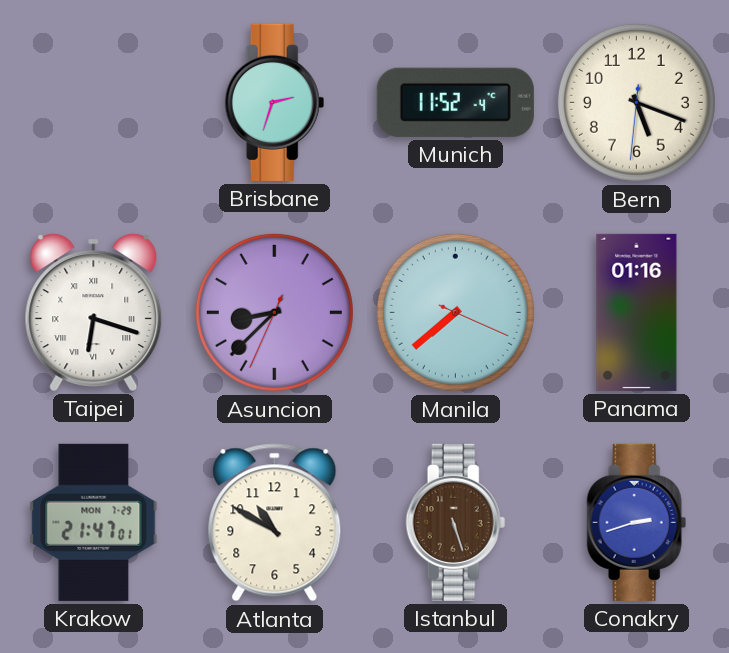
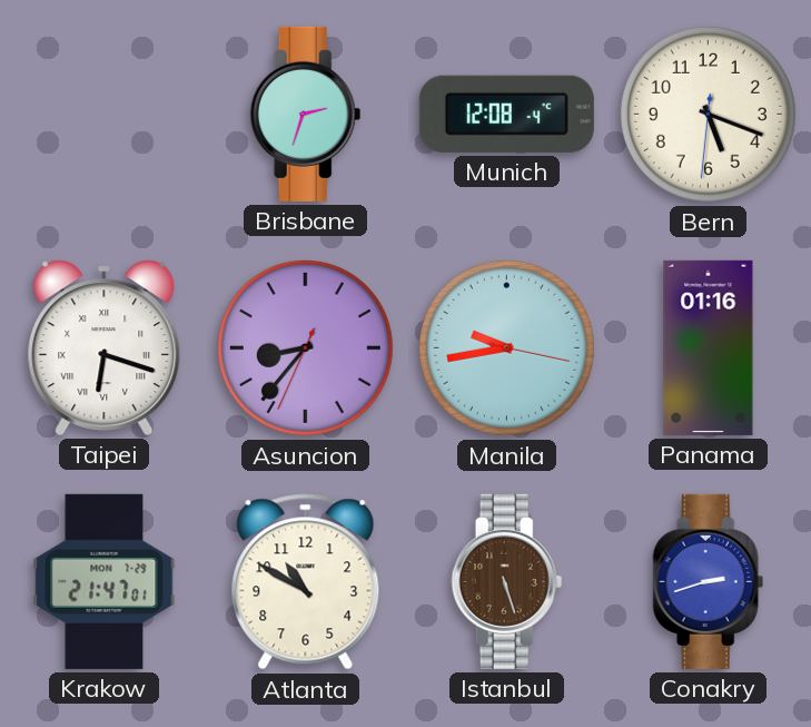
Munich: 11:52 -> 12:08 (506, 114)
Asuncion: 8:37 -> 8:36 (305, 347)
Manila: 7:38 -> 9:43 (506, 347)
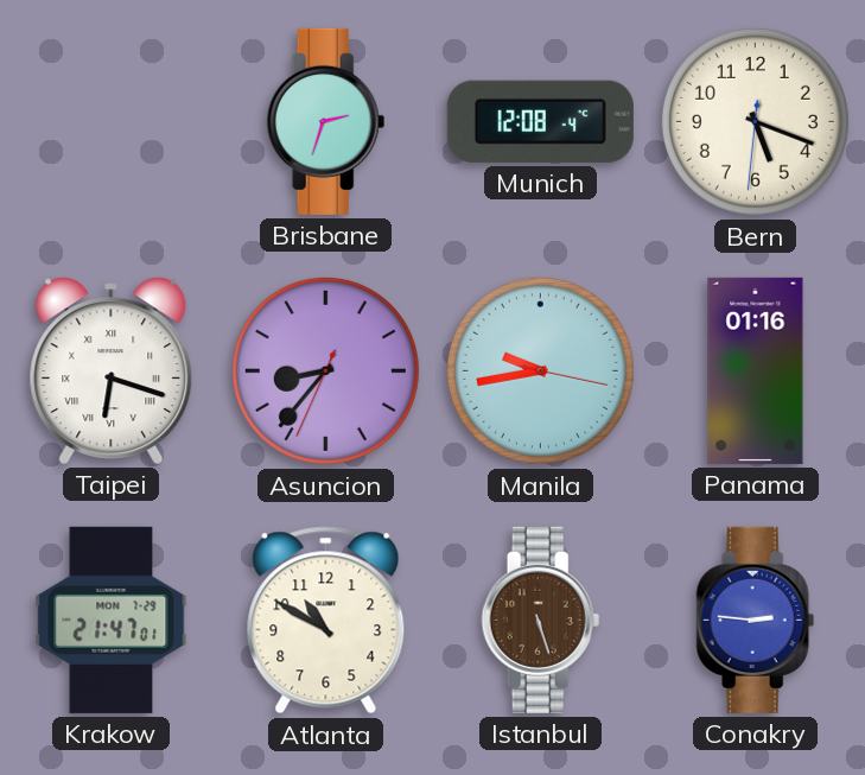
Conakry: 2:42 -> 2:46 (756, 620)
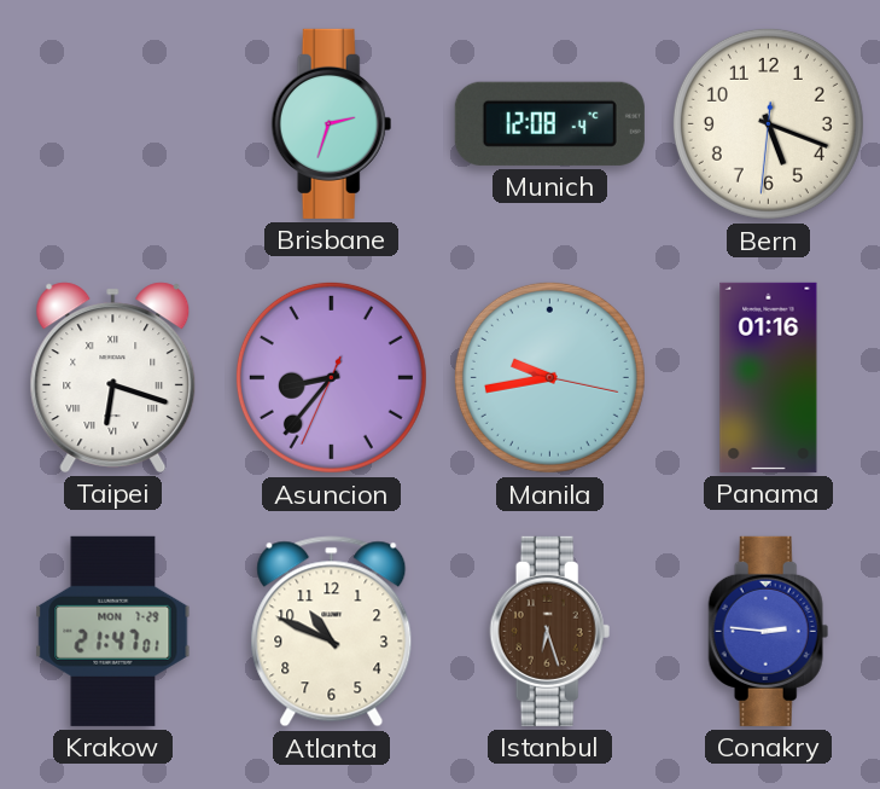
Atlanta: 10:50 -> 10:49 (332, 632)
Istanbul: 5:27 -> 6:27 (550, 631)
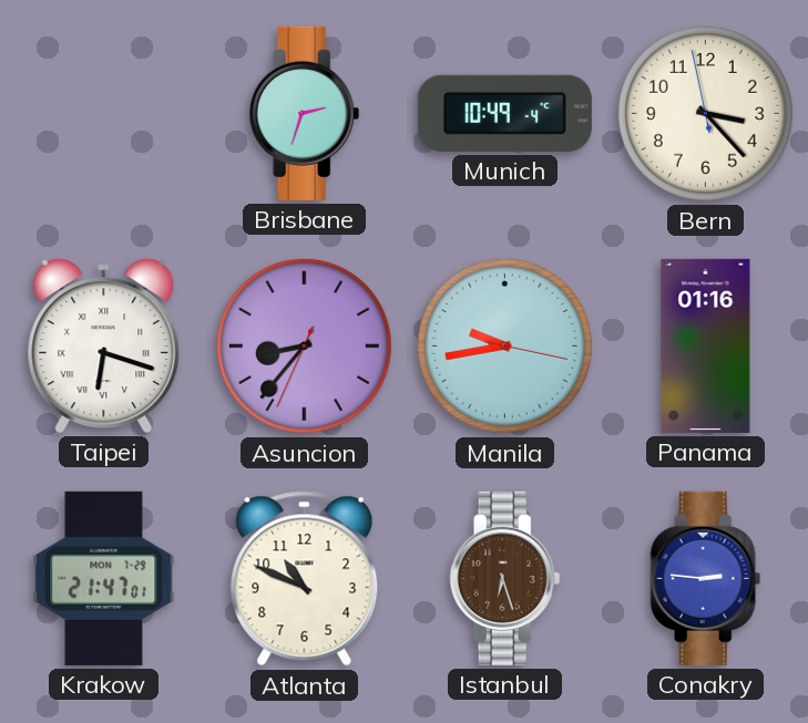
Munich: 12:08 -> 10:49 (504, 113)
Bern: 5:18 -> 3:22 (705, 113)
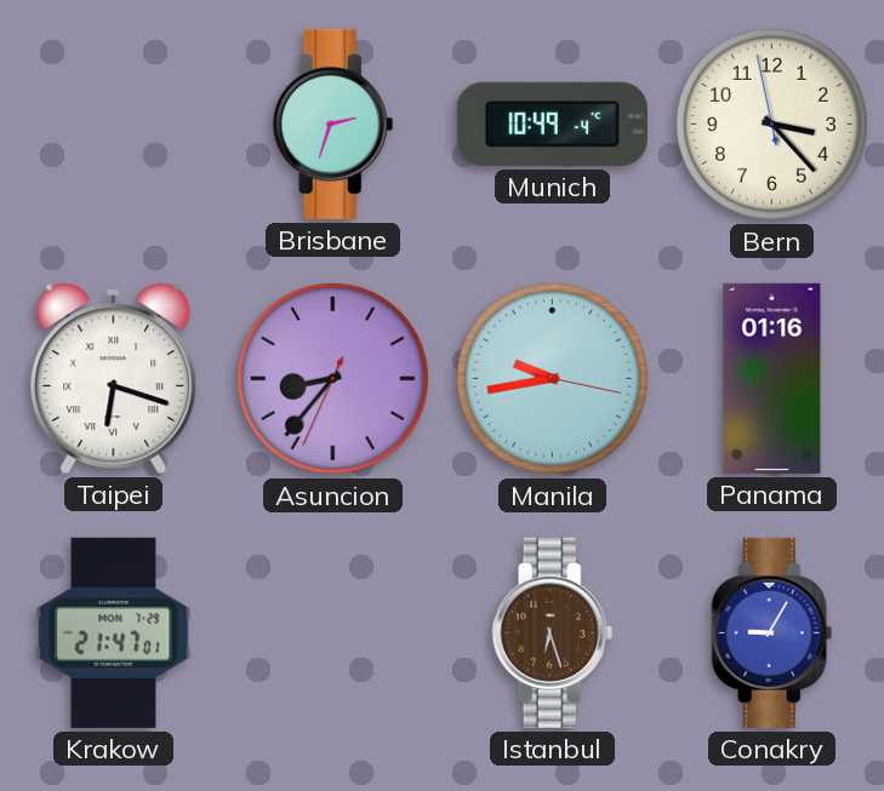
Atlanta: 10:49 -> none (305, 579)
Conakry: 2:46 -> 9:05 (772, 632)
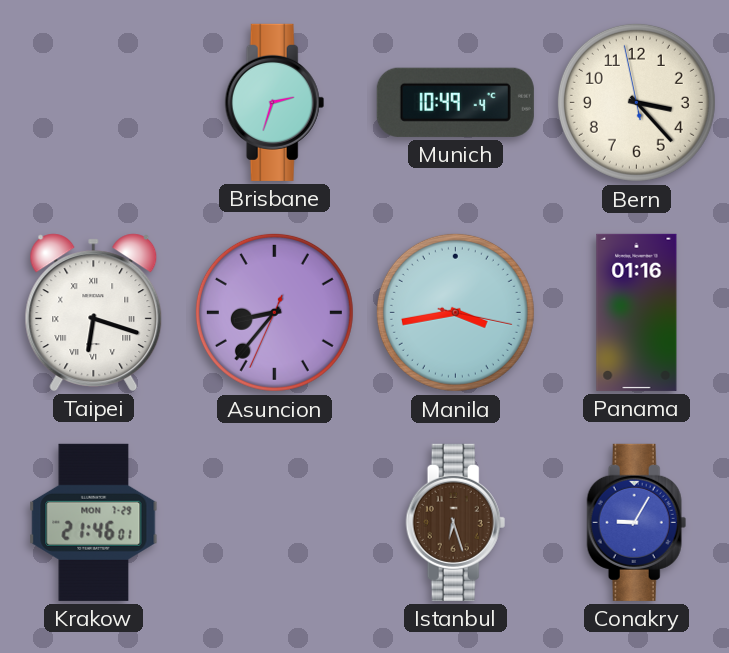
Manila: 9:43 -> 3:43 (455, 312)
Krakow: 21:47 -> 21:46 (94, 522)
